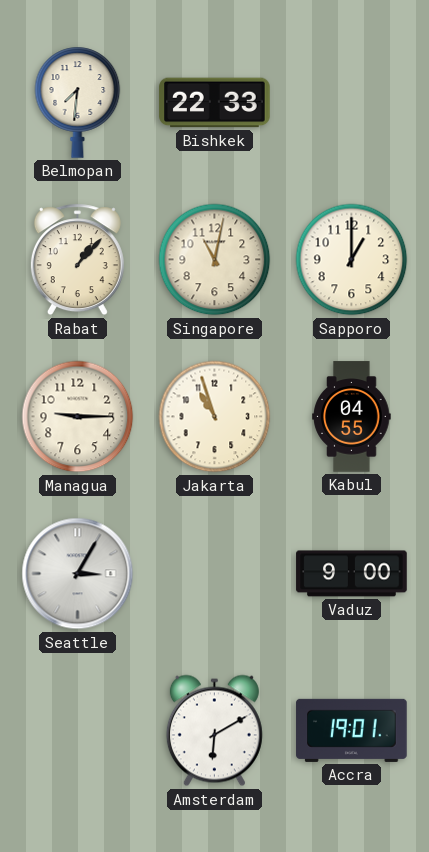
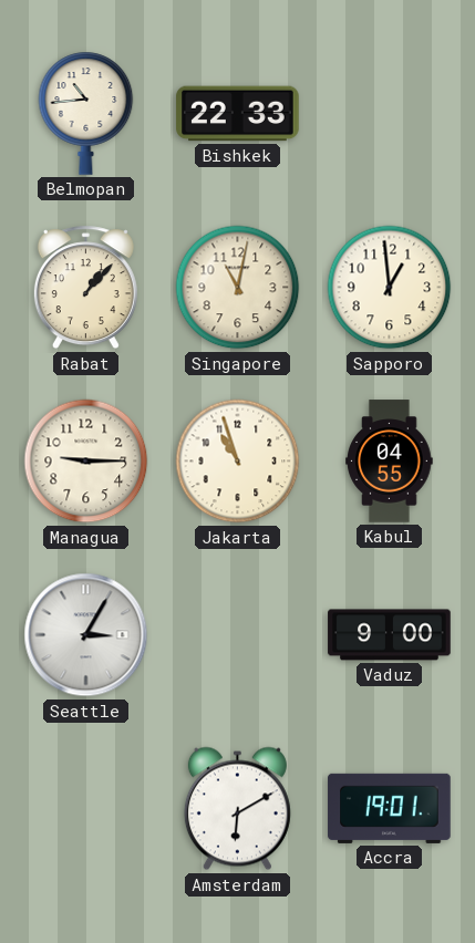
Belmopan: 7:31 -> 10:44 (86, 113)
Sapporo: 1:00 -> 12:59 (390, 288)
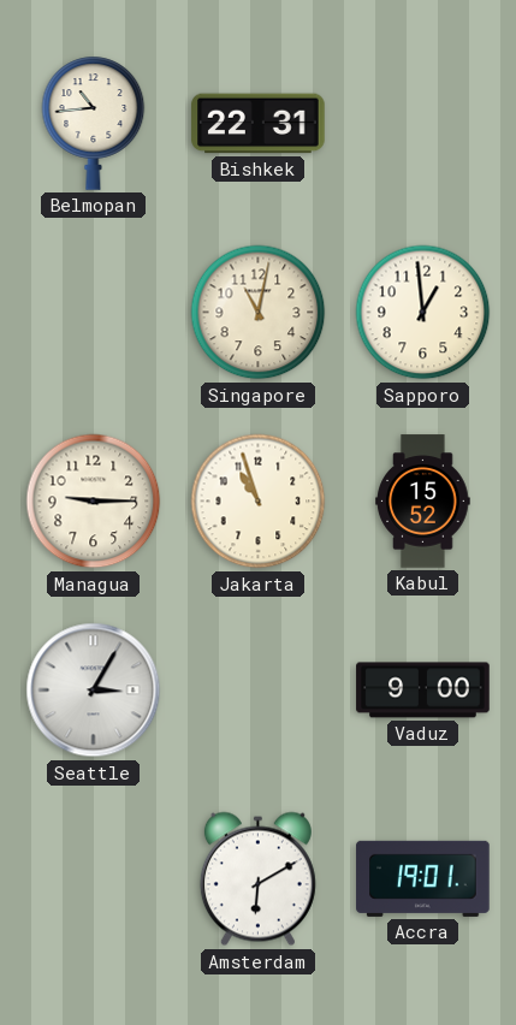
Bishkek: 22:33 -> 22:31 (259, 124)
Rabat: 1:07 -> none (85, 288)
Kabul: 04:55 -> 15:52 (423, 502)
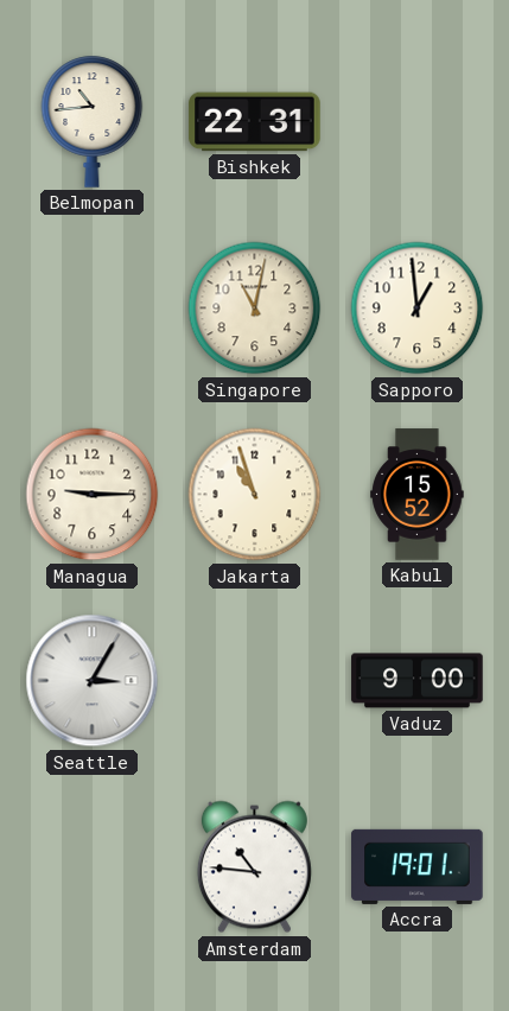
Amsterdam: 6:10 -> 10:46 (254, 867)
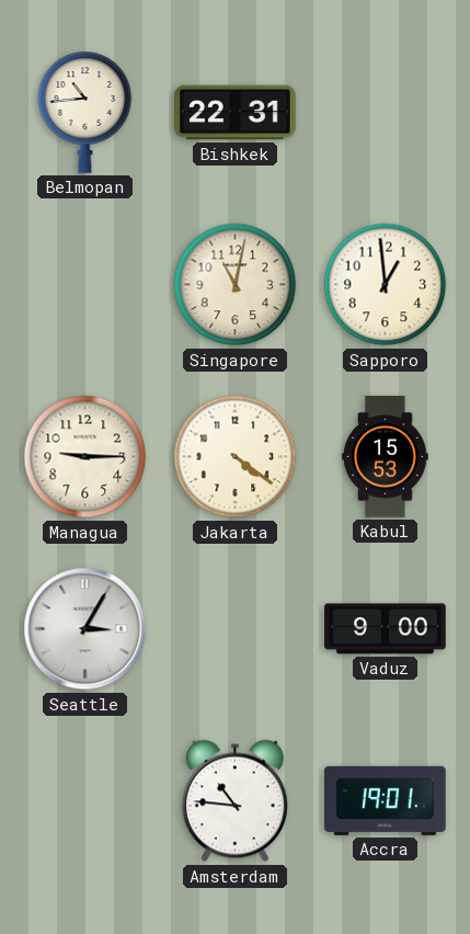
Jakarta: 10:57 -> 4:21 (236, 457)
Kabul: 15:52 -> 15:53 (386, 457)
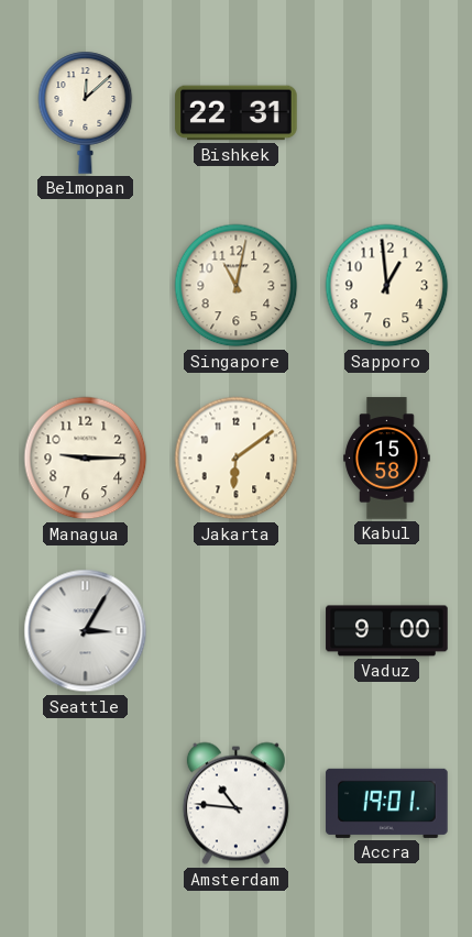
Belmopan: 10:44 -> 12:08 (86, 112)
Jakarta: 4:21 -> 6:09 (237, 459)
Kabul: 15:53 -> 15:58 (387, 459)
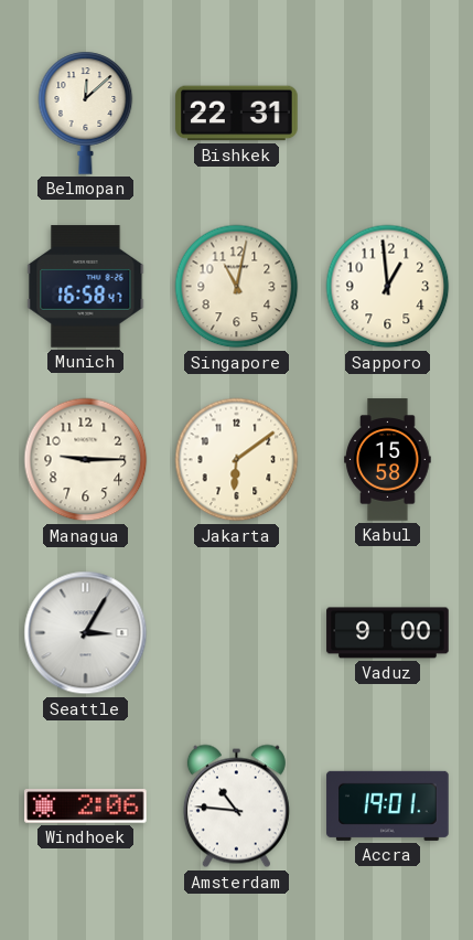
Munich: none -> 16:58 (86, 287)
Windhoek: none -> 2:06 (86, 807)
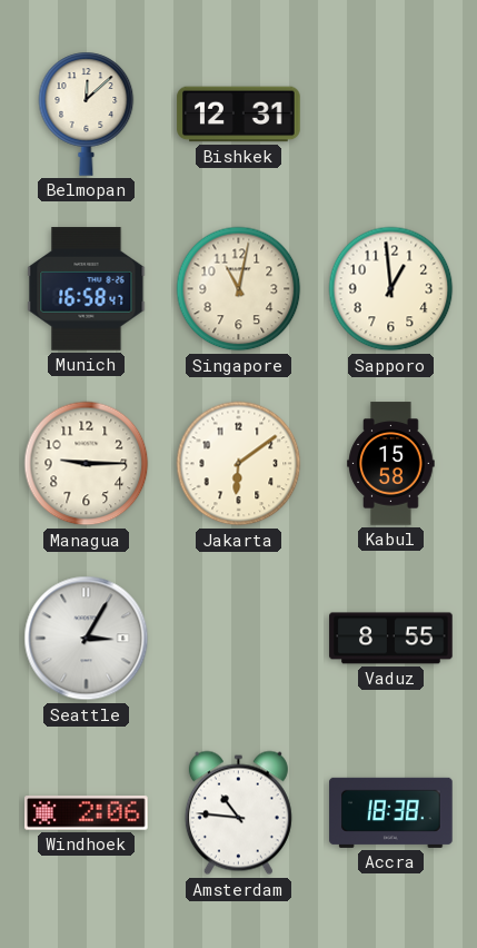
Bishkek: 22:31 -> 12:31 (239, 115)
Vaduz: 9:00 -> 8:55 (391, 639)
Accra: 19:01 -> 18:38 (391, 812)
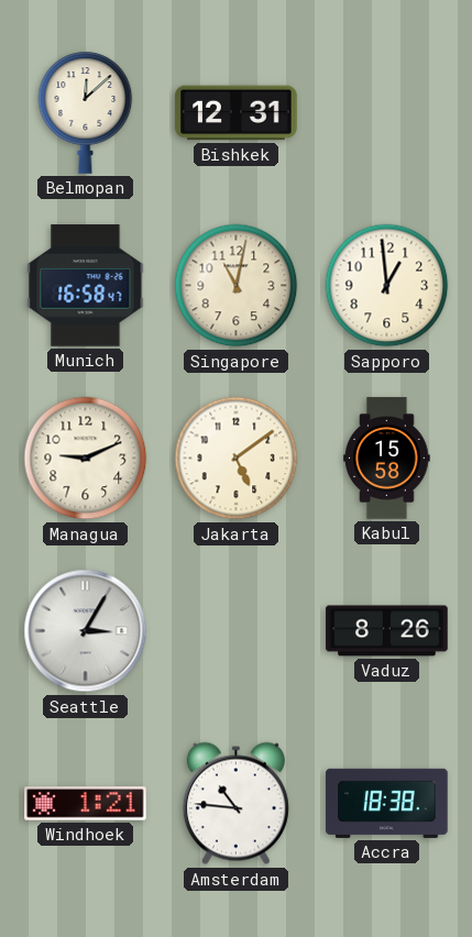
Managua: 9:15 -> 9:11 (86, 459)
Jakarta: 6:09 -> 5:09 (237, 459)
Vaduz: 8:55 -> 8:26 (387, 631)
Windhoek: 2:06 -> 1:21 (86, 804)
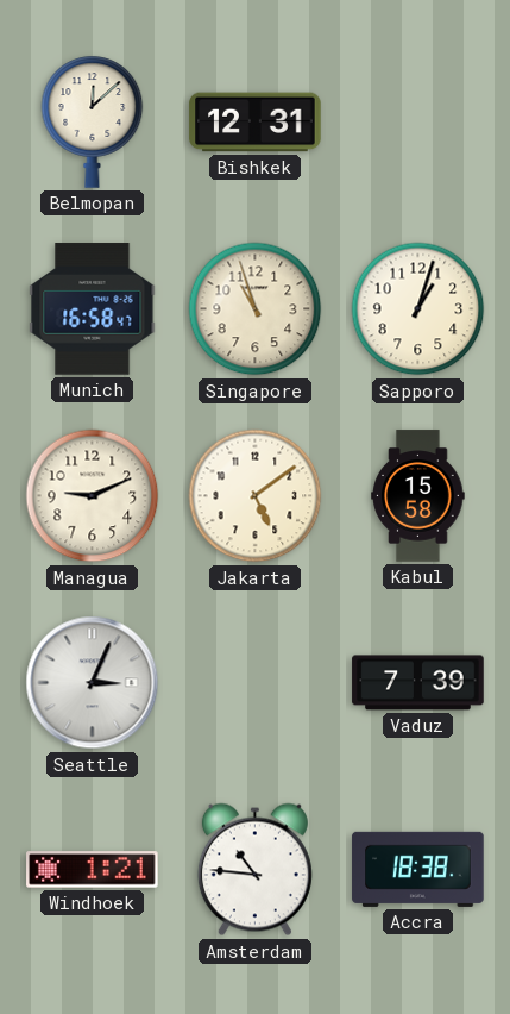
Singapore: 11:02 -> 10:57 (256, 309)
Sapporo: 12:59 -> 1:03 (418, 309)
Seattle: 3:05 -> 3:04 (93, 683)
Vaduz: 8:26 -> 7:39 (418, 683)
